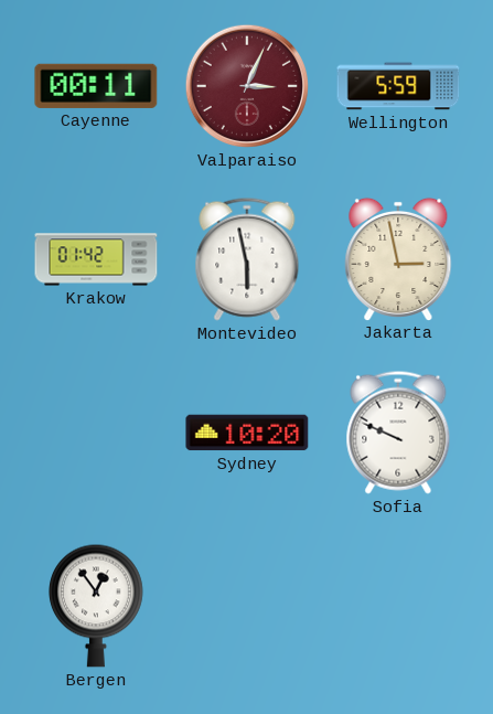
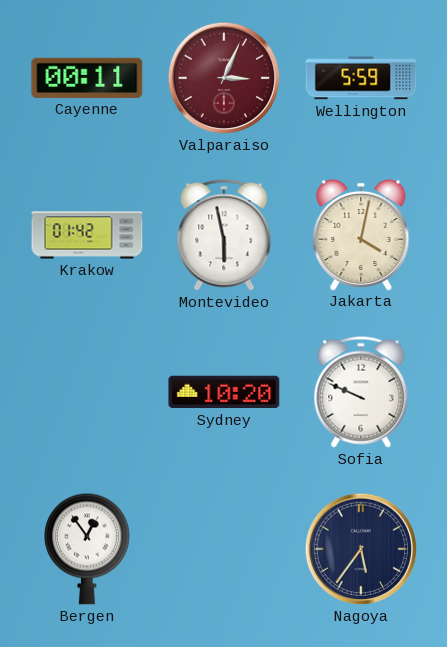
Jakarta: 2:58 -> 4:02 (361, 234)
Nagoya: none -> 5:36 (361, 549)
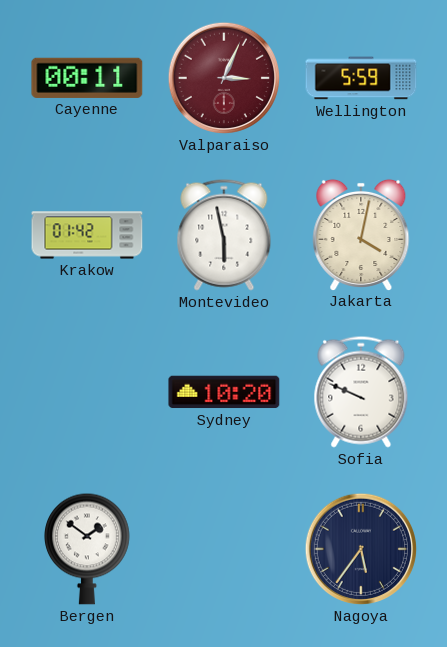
Bergen: 12:54 -> 1:51 (88, 549)
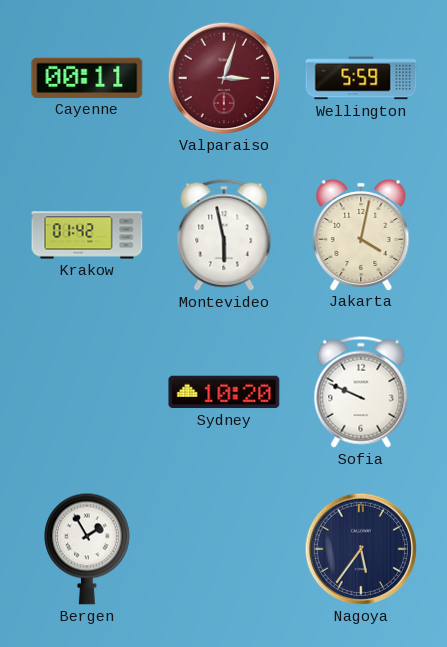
Valparaiso: 3:04 -> 3:03 (224, 78)
Bergen: 1:51 -> 1:55 (88, 549)
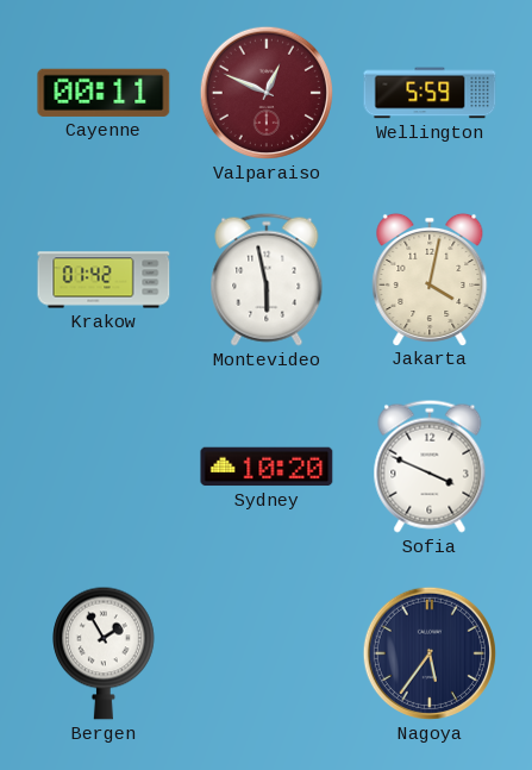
Valparaiso: 3:03 -> 12:49 (267, 93)
Sofia: 9:49 -> 3:49 (430, 467)
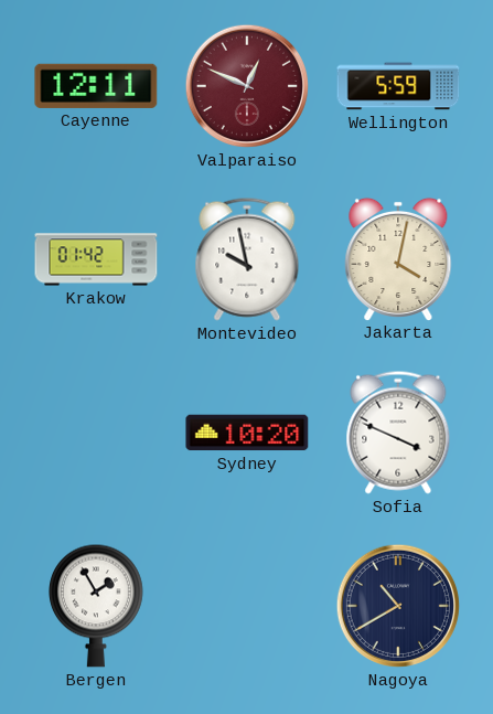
Cayenne: 00:11 -> 12:11 (96, 86)
Montevideo: 5:58 -> 9:58 (247, 259)
Nagoya: 5:36 -> 10:40 (398, 606)
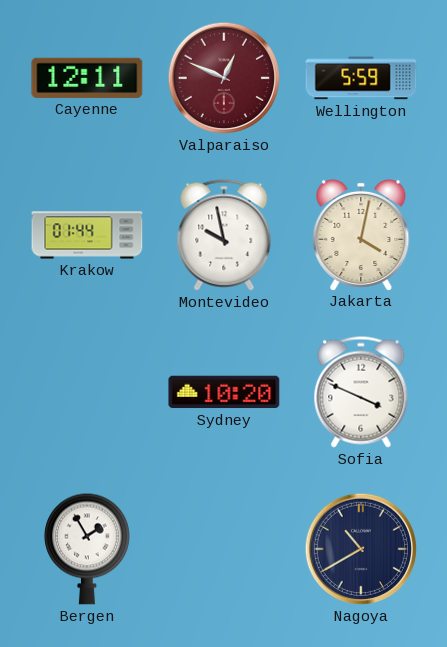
Krakow: 01:42 -> 01:44 (87, 235)
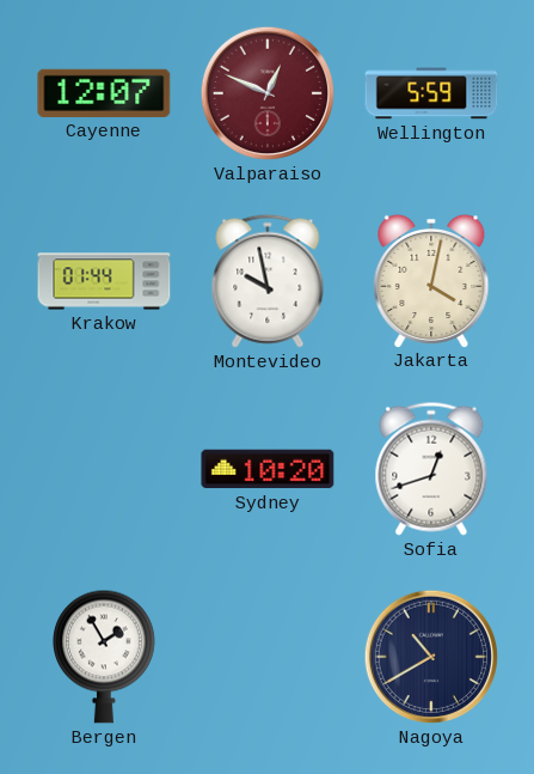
Cayenne: 12:11 -> 12:07 (104, 93)
Sofia: 3:49 -> 12:42 (431, 469)
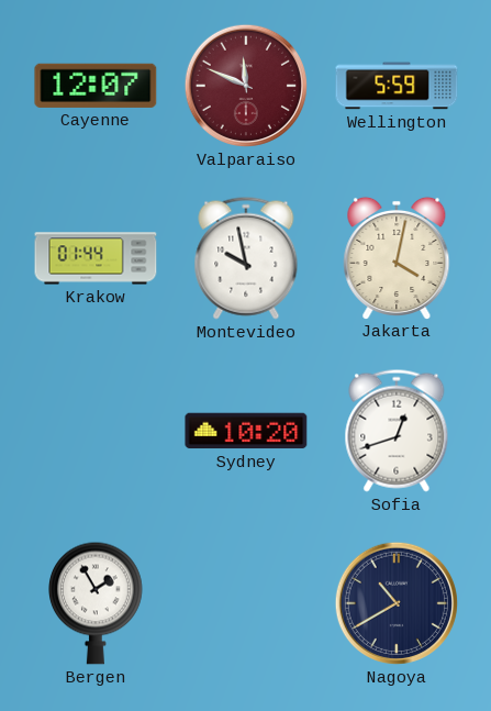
Valparaiso: 12:49 -> 11:49 (246, 86)
